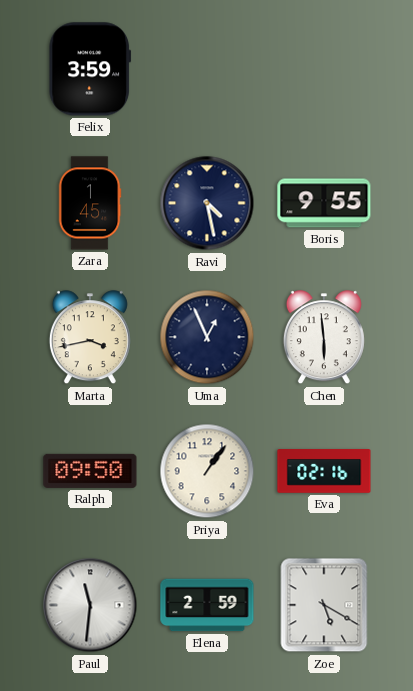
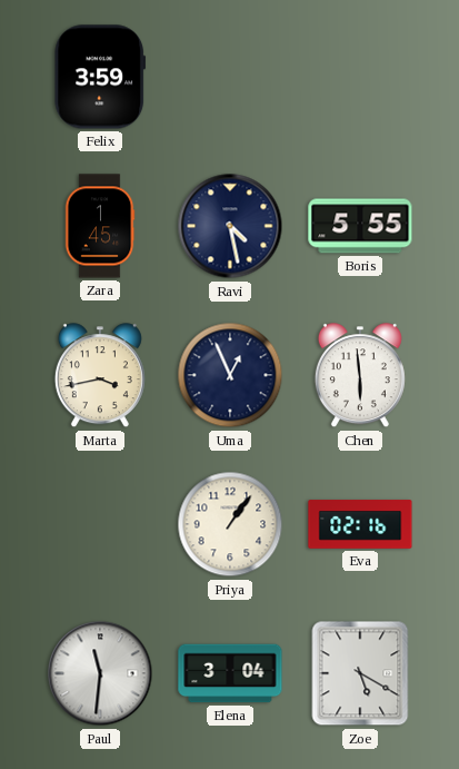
Boris: 9:55 -> 5:55 (360, 226)
Ralph: 09:50 -> none (90, 471)
Elena: 2:59 -> 3:04 (230, 673)
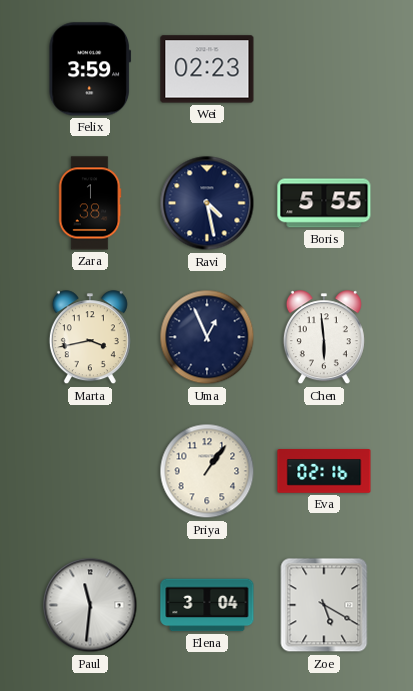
Wei: none -> 02:23 (207, 69)
Zara: 1:45 -> 1:38 (90, 203)
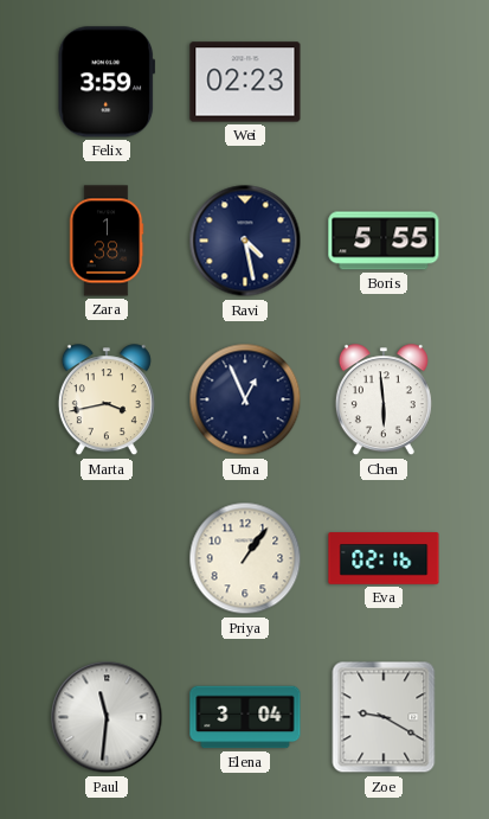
Zoe: 5:20 -> 9:20 (384, 717)
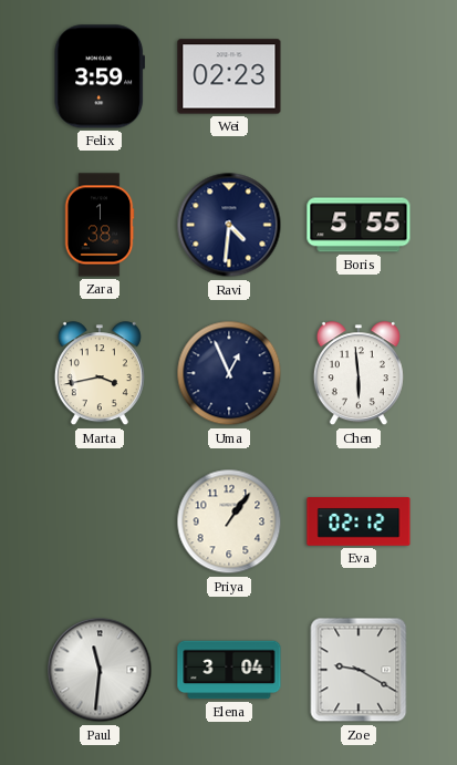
Ravi: 4:28 -> 4:31 (229, 225)
Eva: 02:16 -> 02:12 (359, 521)
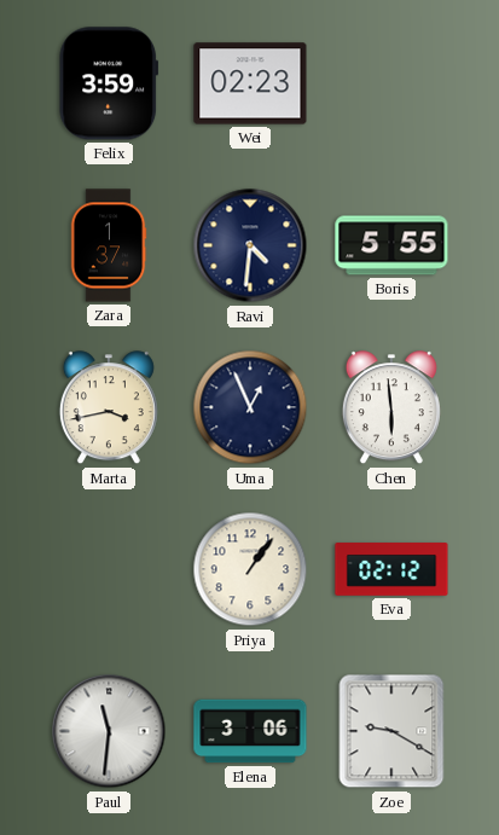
Zara: 1:38 -> 1:37 (109, 245)
Elena: 3:04 -> 3:06 (250, 731)
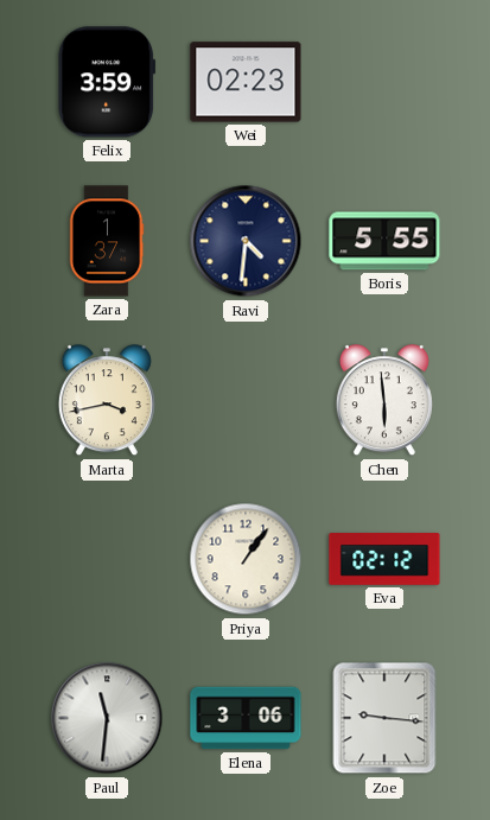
Uma: 12:56 -> none (250, 407)
Zoe: 9:20 -> 9:16 (384, 718)
